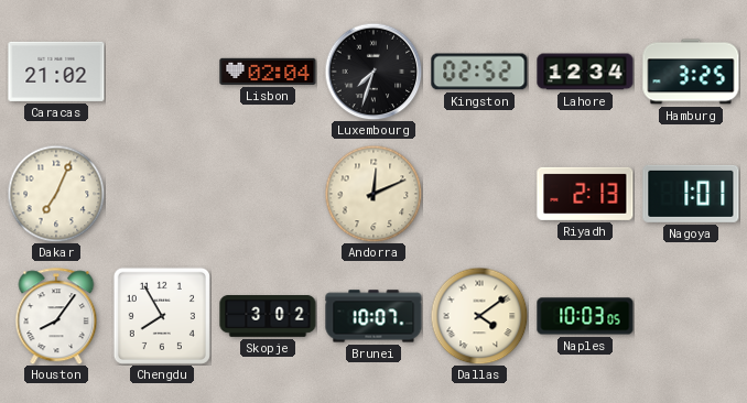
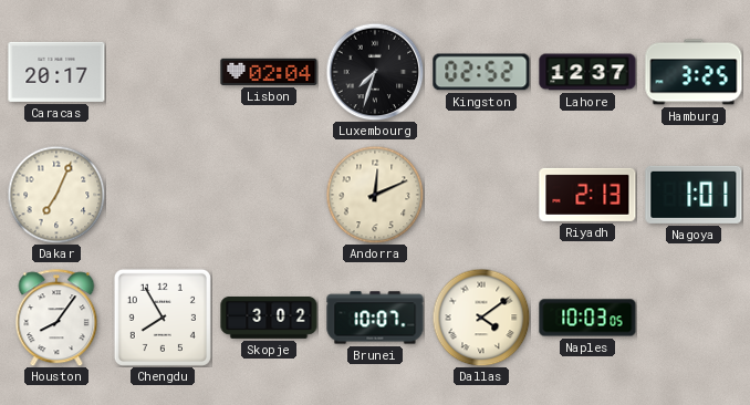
Caracas: 21:02 -> 20:17 (56, 72)
Lahore: 12:34 -> 12:37 (587, 72)
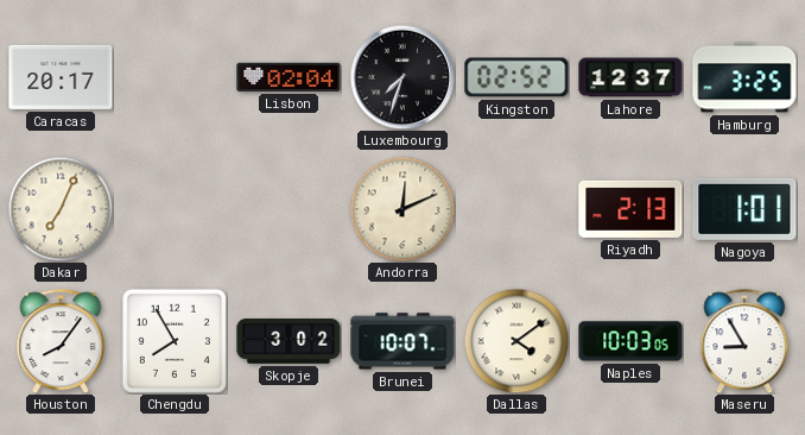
Maseru: none -> 8:55 (744, 341)
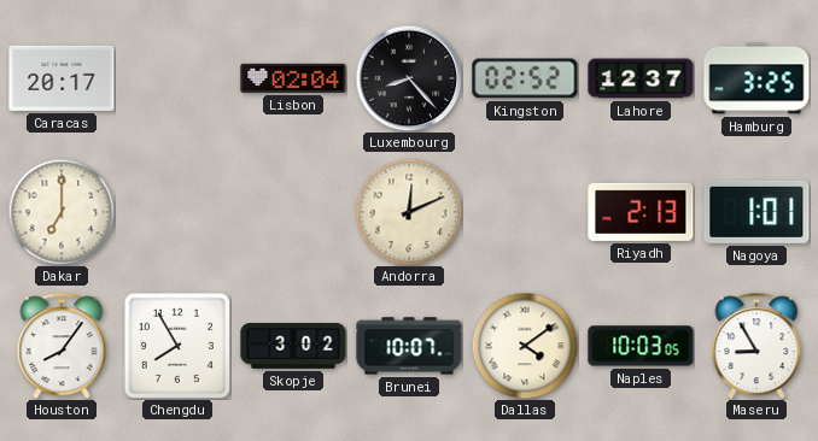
Luxembourg: 7:33 -> 8:23 (409, 78)
Dakar: 7:04 -> 7:00 (62, 212)
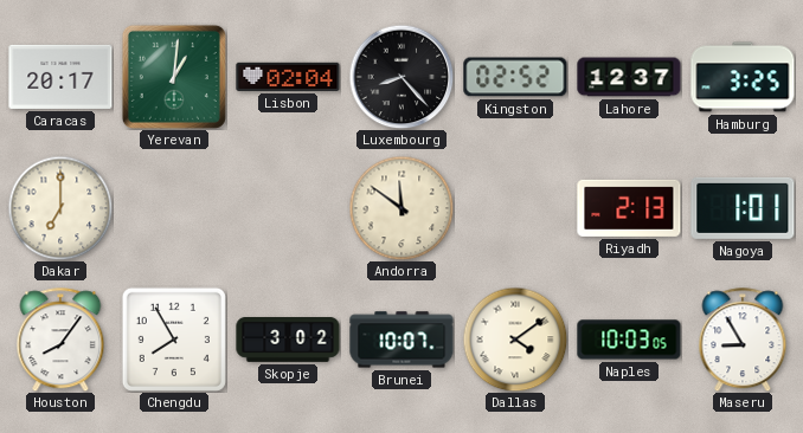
Yerevan: none -> 1:01 (174, 77)
Andorra: 12:11 -> 11:51 (402, 208)
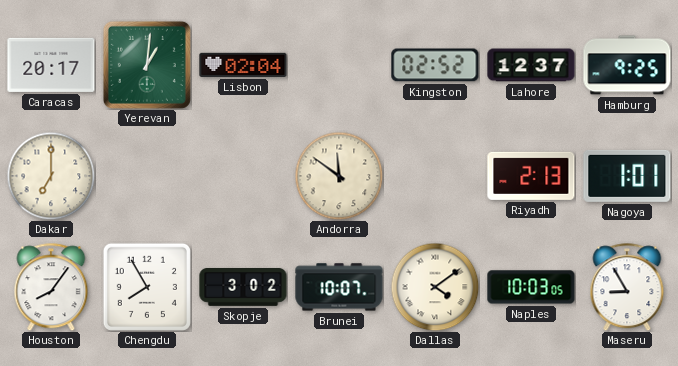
Luxembourg: 8:23 -> none (402, 77)
Hamburg: 3:25 -> 9:25 (627, 65)
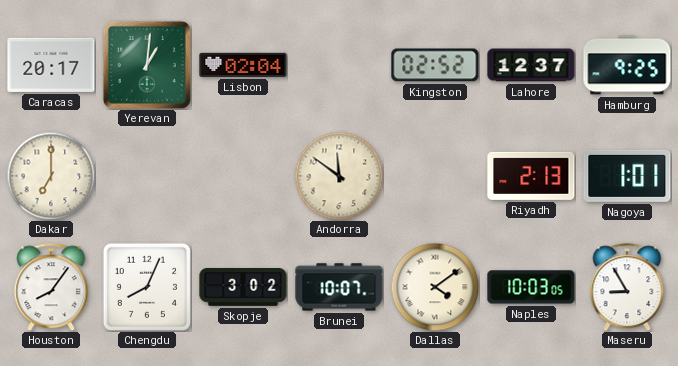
Chengdu: 7:55 -> 8:04 (147, 287)
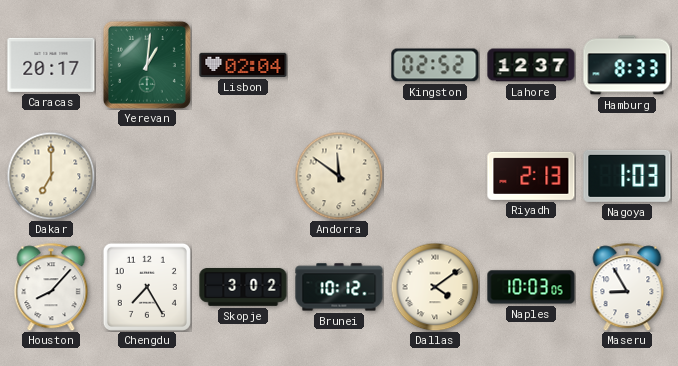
Hamburg: 9:25 -> 8:33 (627, 65)
Nagoya: 1:01 -> 1:03 (627, 176)
Houston: 8:06 -> 8:07 (51, 287)
Chengdu: 8:04 -> 7:25 (147, 287)
Brunei: 10:07 -> 10:12 (339, 287)
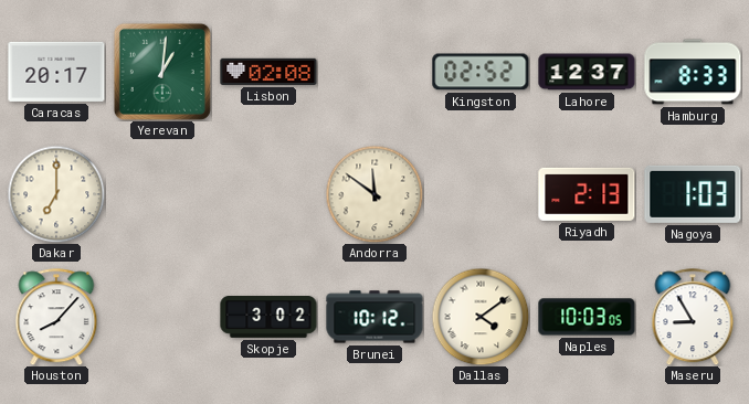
Lisbon: 02:04 -> 02:08 (268, 72)
Chengdu: 7:25 -> none (147, 287)
